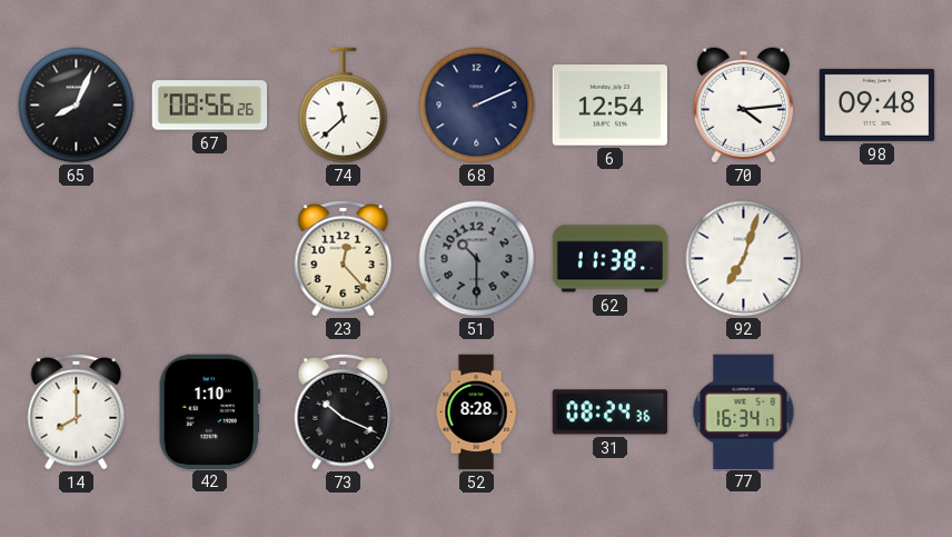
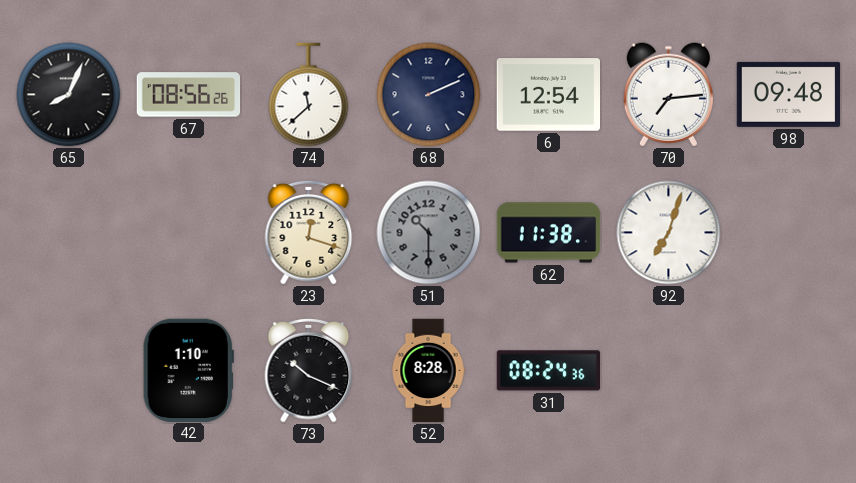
70: 4:14 -> 7:14 (668, 95)
23: 12:23 -> 12:18 (309, 232)
14: 8:00 -> none (77, 411)
77: 16:34 -> none (744, 411)
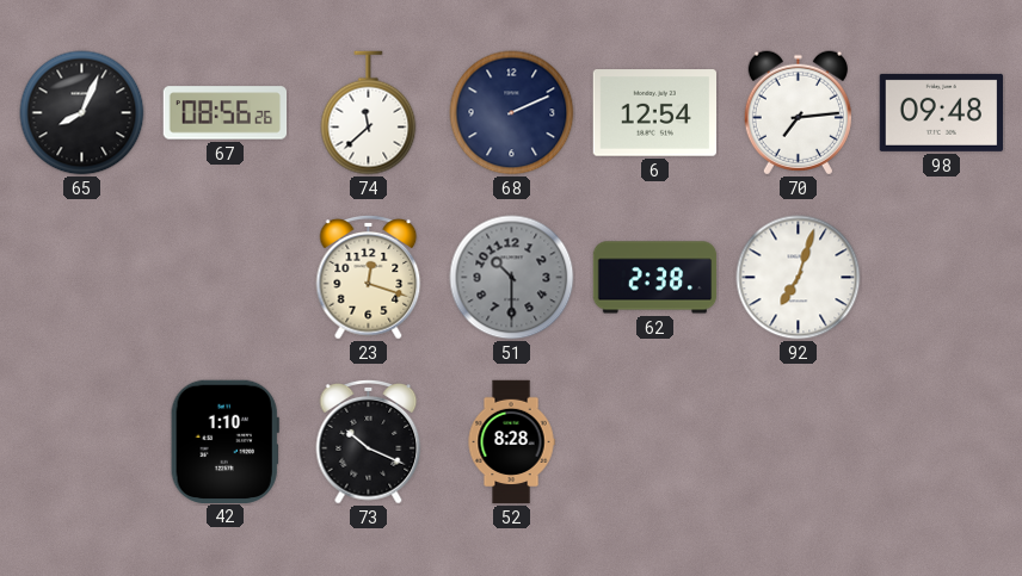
62: 11:38 -> 2:38 (655, 278)
31: 08:24 -> none (548, 371)
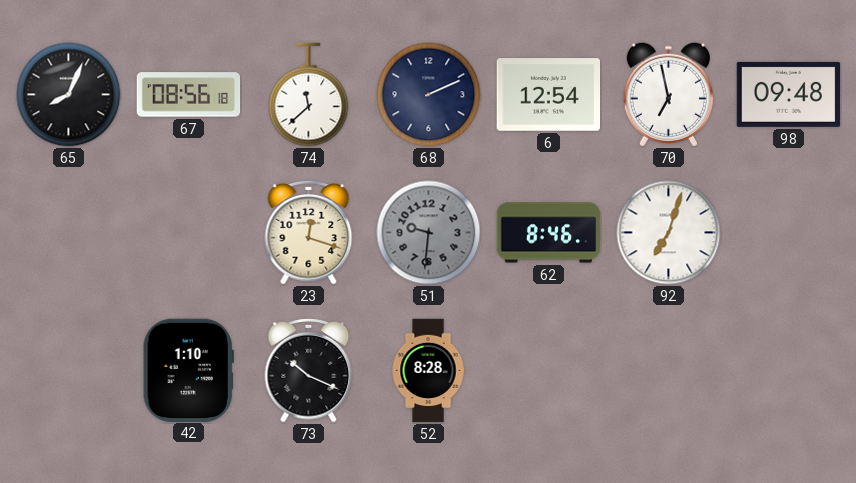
67: 08:56:26 -> 08:56:18 (189, 95)
70: 7:14 -> 6:58 (668, 95)
51: 10:30 -> 9:31 (429, 233)
62: 2:38 -> 8:46 (549, 233)
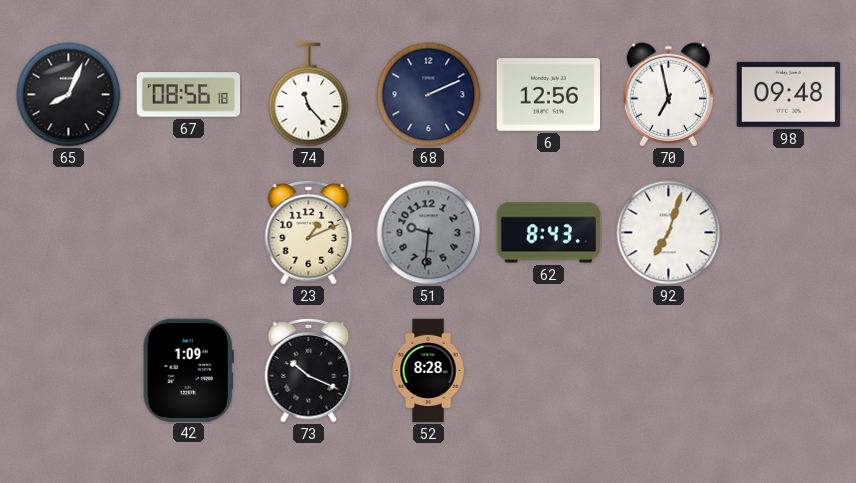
74: 11:38 -> 11:23 (309, 95)
6: 12:54 -> 12:56 (548, 95)
23: 12:18 -> 1:11 (309, 232)
62: 8:46 -> 8:43 (549, 233)
42: 1:10 -> 1:09 (188, 370)
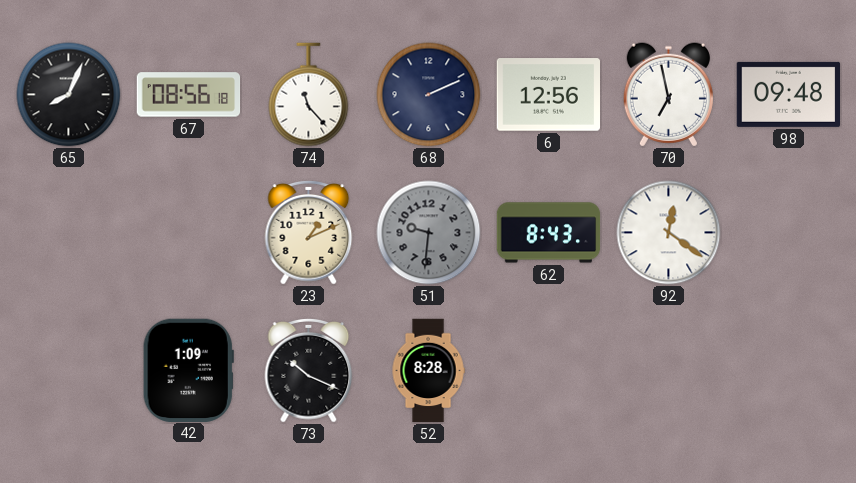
92: 7:03 -> 12:21 (669, 233)
